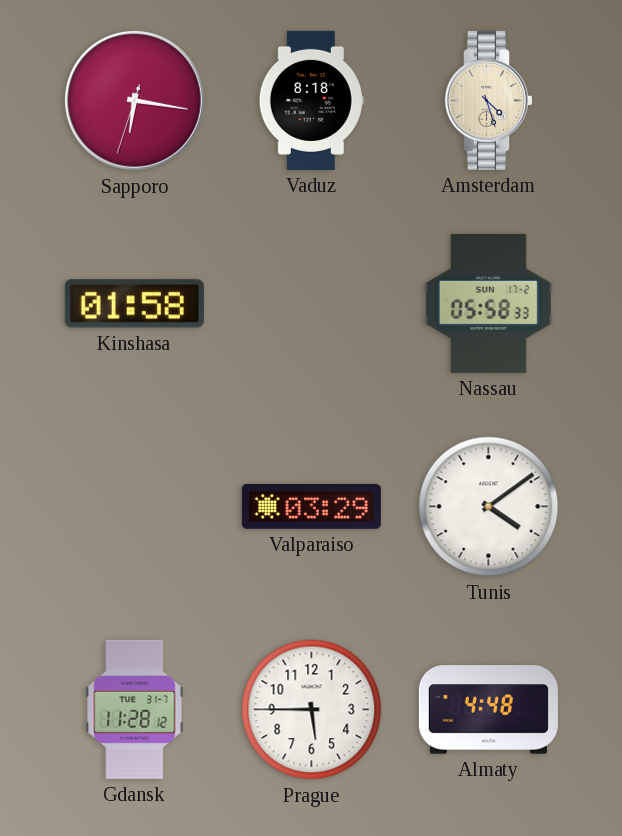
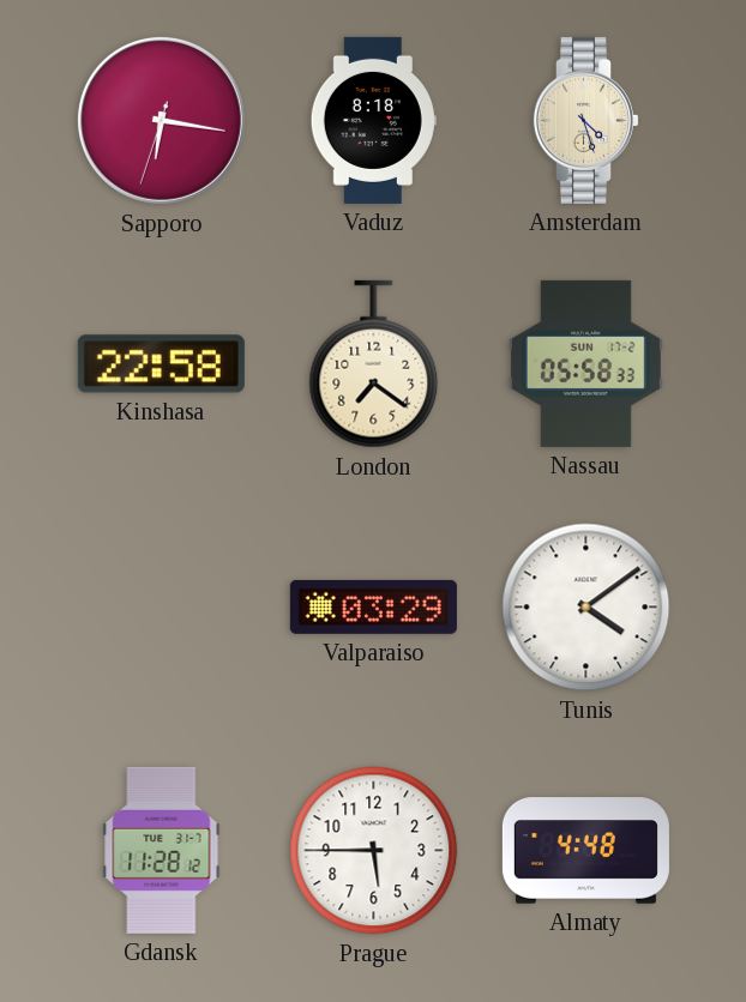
Kinshasa: 01:58 -> 22:58 (161, 364)
London: none -> 7:21 (374, 364)
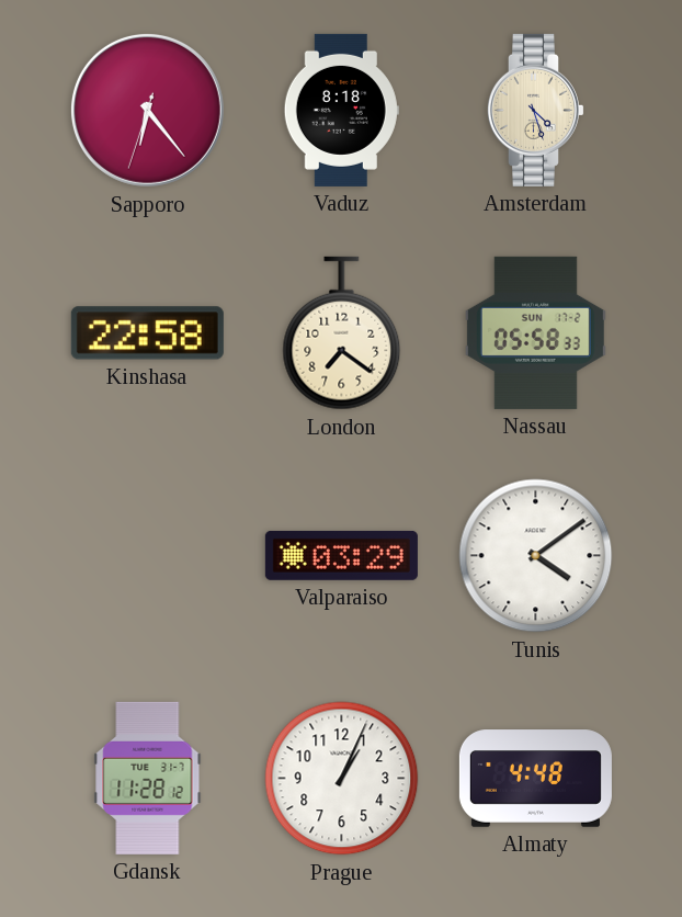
Sapporo: 6:16 -> 6:23 (147, 110)
Prague: 5:45 -> 1:04 (342, 779)
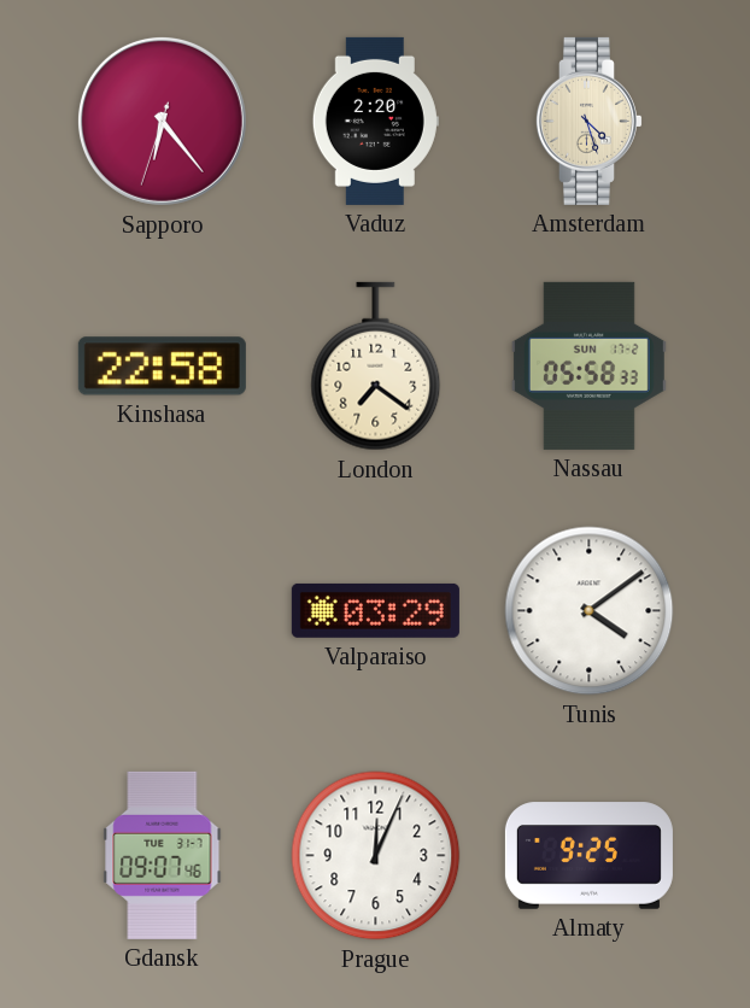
Vaduz: 8:18 -> 2:20 (375, 121)
Gdansk: 11:28 -> 09:07 (163, 855)
Prague: 1:04 -> 12:04 (376, 856)
Almaty: 4:48 -> 9:25 (588, 856)
